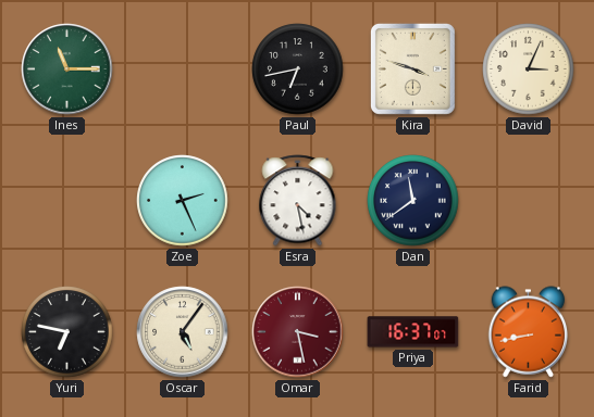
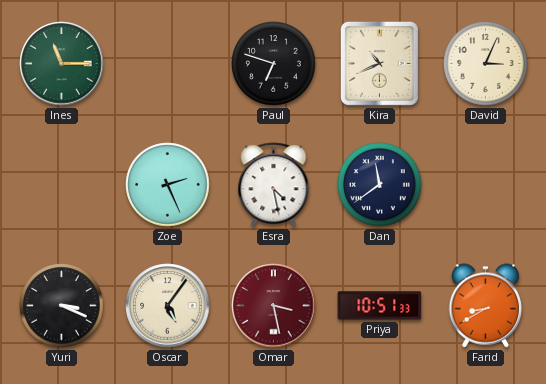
Paul: 6:43 -> 6:48 (274, 64)
Kira: 3:48 -> 10:41 (379, 63)
Yuri: 6:47 -> 3:19 (62, 306)
Priya: 16:37 -> 10:51 (380, 306)
Farid: 8:43 -> 8:40 (486, 306)
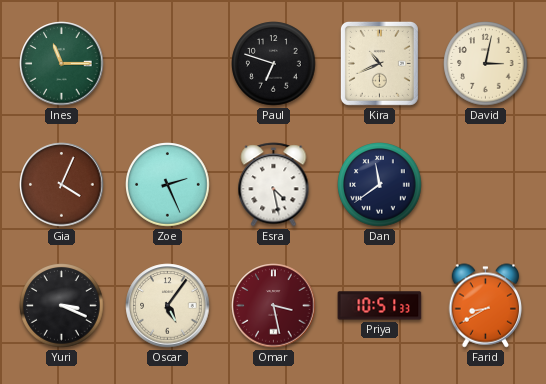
David: 3:04 -> 3:02 (486, 64)
Gia: none -> 4:04 (62, 185)
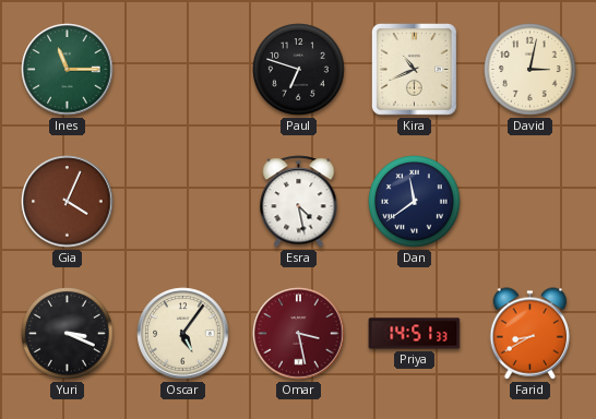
Zoe: 2:26 -> none (168, 185)
Priya: 10:51 -> 14:51 (415, 334)
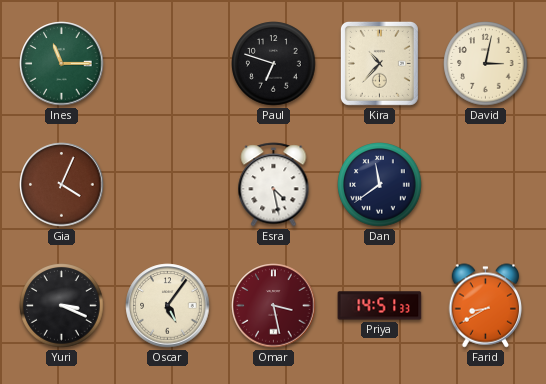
Kira: 10:41 -> 10:37 (379, 63)
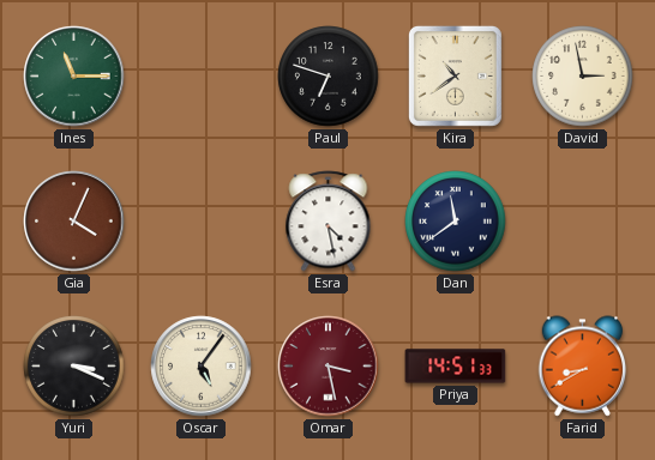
Kira: 10:37 -> 10:39 (455, 75)
David: 3:02 -> 2:58 (583, 77)
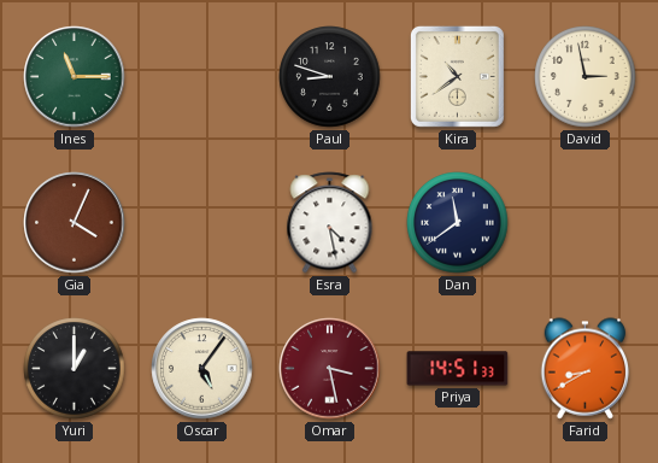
Paul: 6:48 -> 8:48 (330, 77)
Yuri: 3:19 -> 1:00 (75, 369)
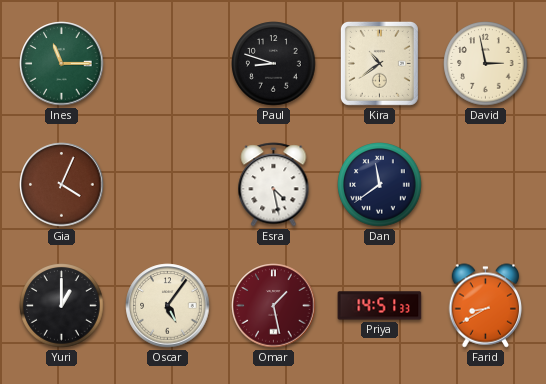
Omar: 3:28 -> 1:28 (274, 306)
